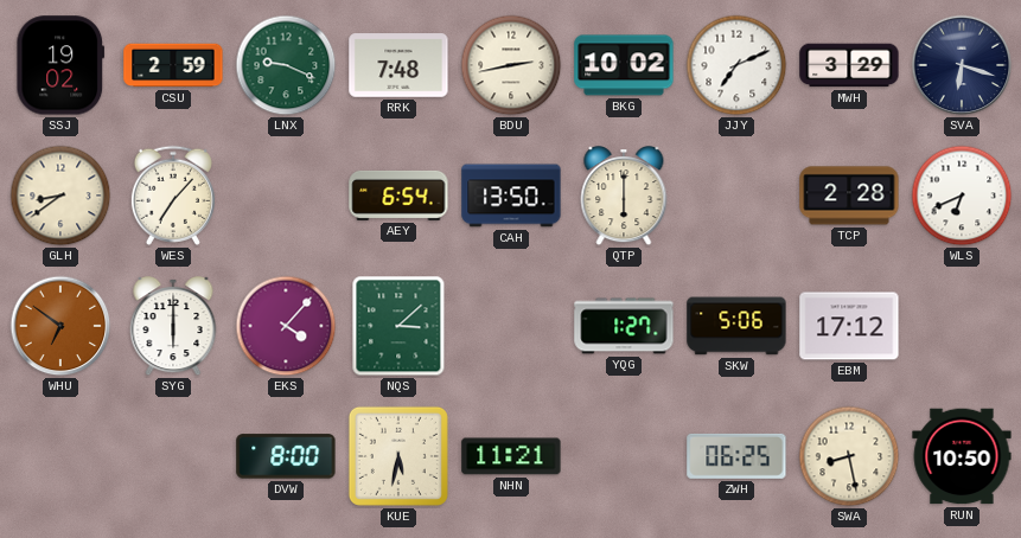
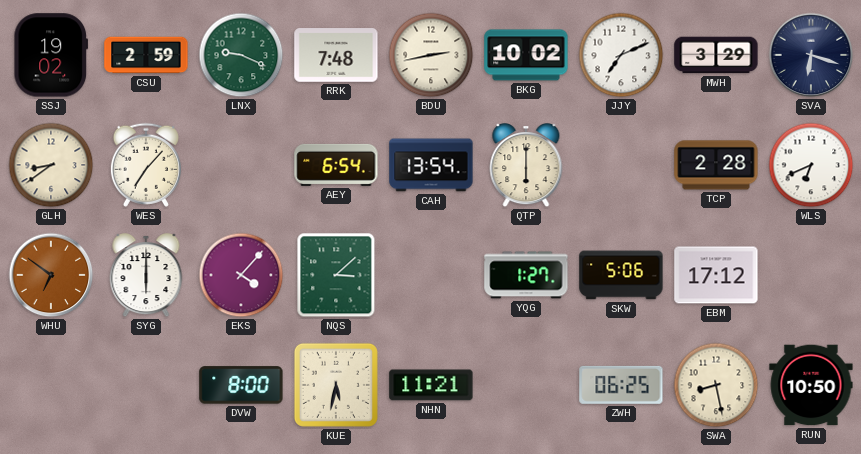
CAH: 13:50 -> 13:54 (431, 165)
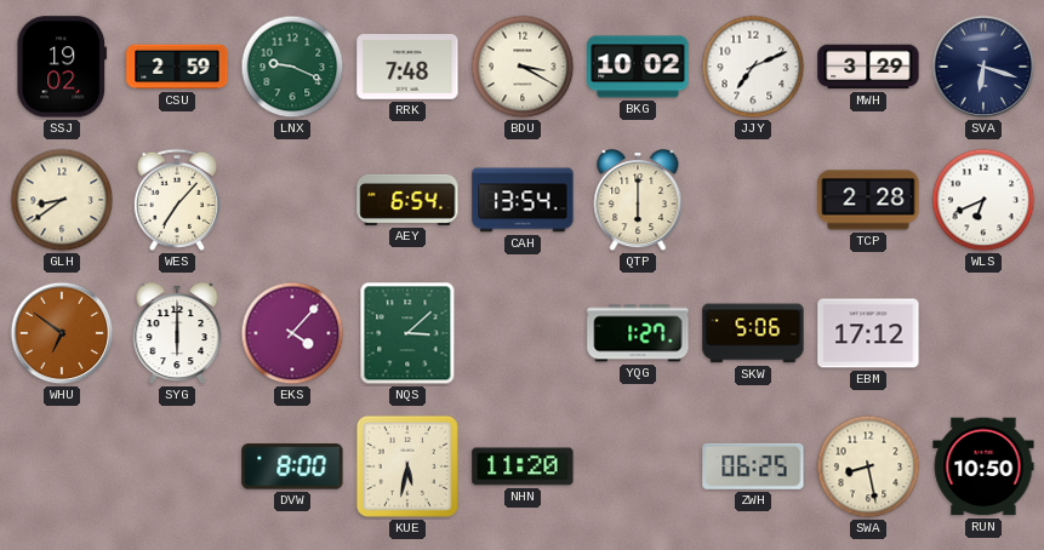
BDU: 2:43 -> 3:20 (523, 67)
NHN: 11:21 -> 11:20 (523, 466)
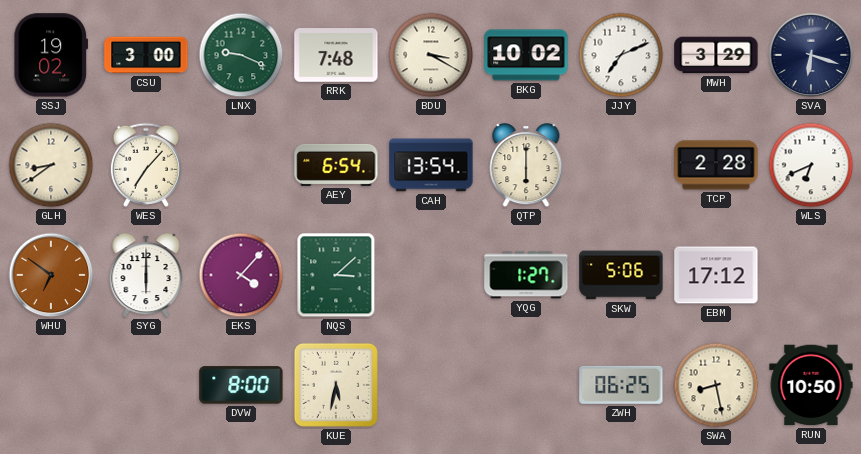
CSU: 2:59 -> 3:00 (146, 55)
NHN: 11:20 -> none (523, 466)
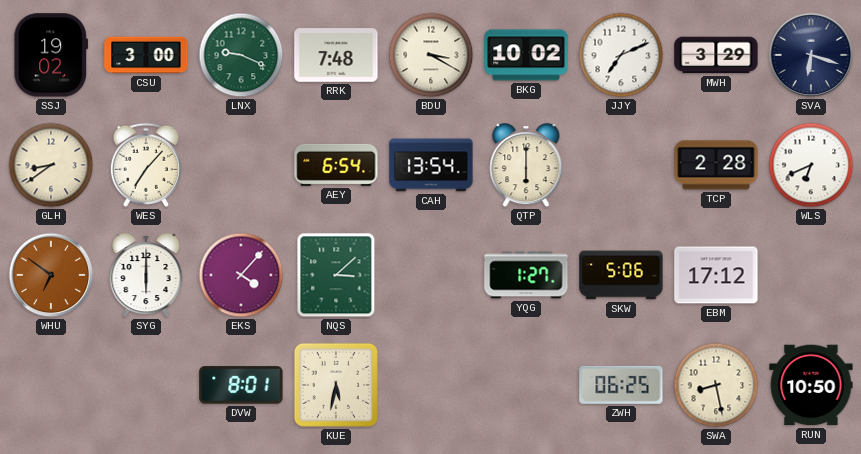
DVW: 8:00 -> 8:01 (241, 385)
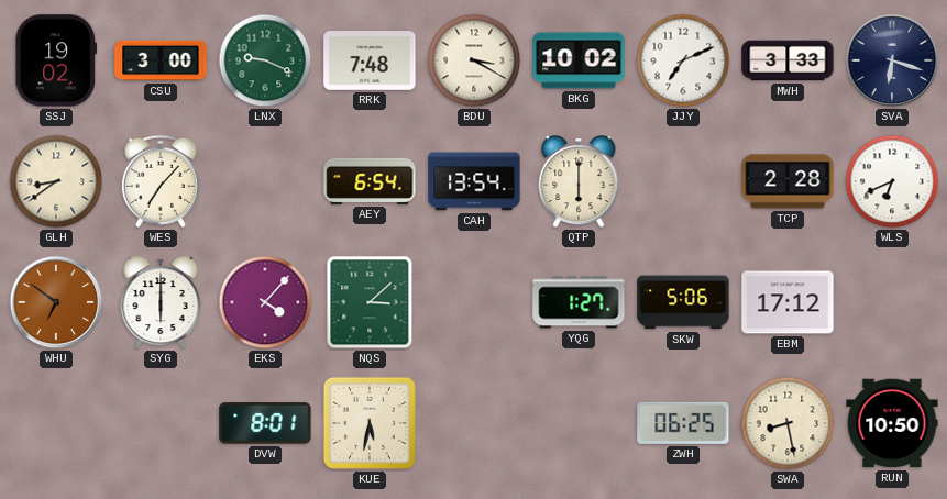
MWH: 3:29 -> 3:33 (788, 60)
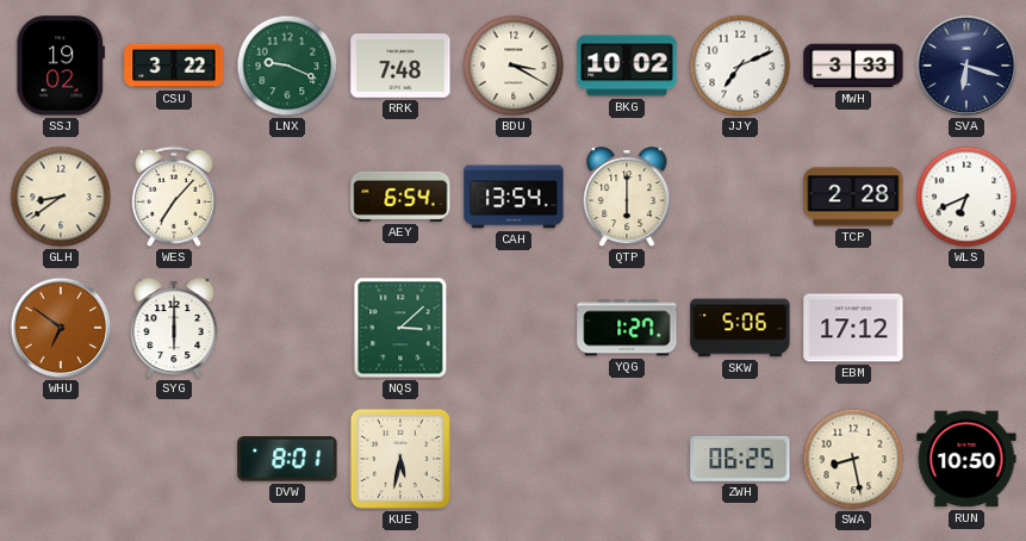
CSU: 3:00 -> 3:22 (174, 66)
EKS: 4:07 -> none (265, 302)
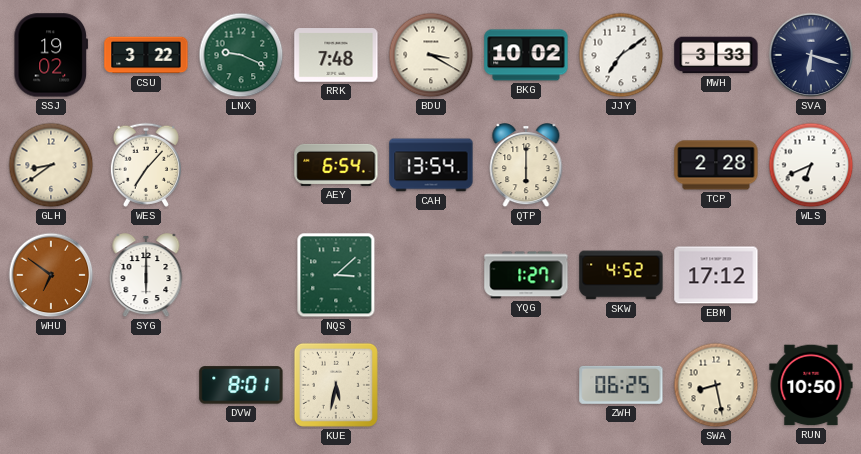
JJY: 7:11 -> 7:09 (621, 55)
SKW: 5:06 -> 4:52 (621, 275)
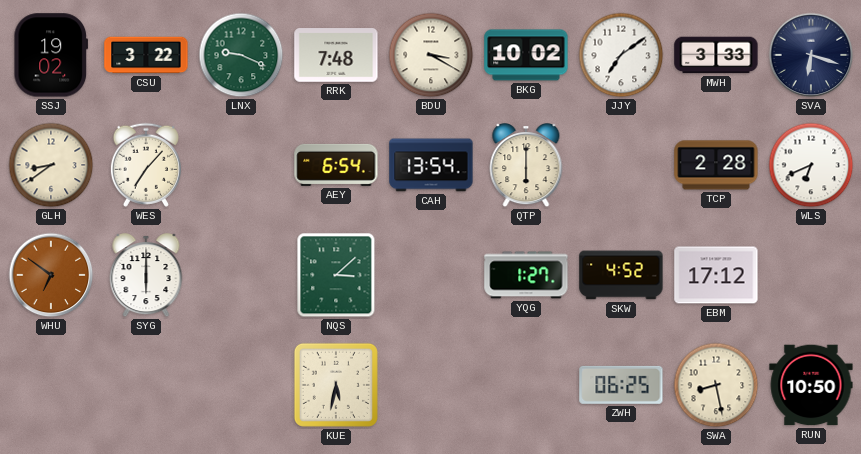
DVW: 8:01 -> none (241, 385)
